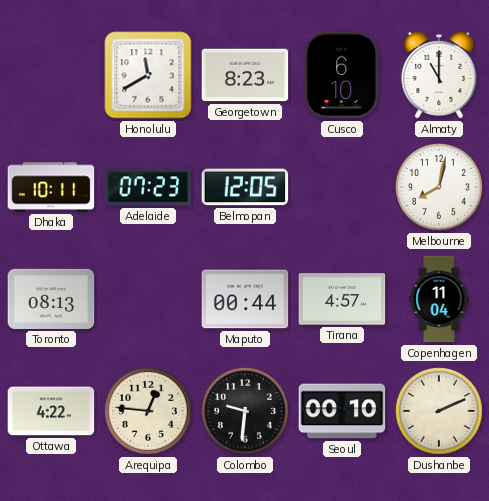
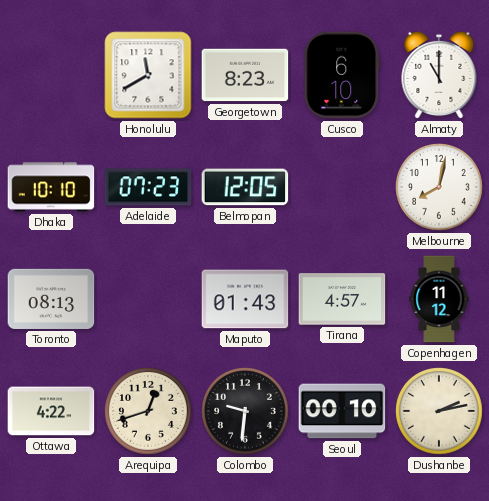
Dhaka: 10:11 -> 10:10 (51, 187)
Maputo: 00:44 -> 01:43 (245, 299)
Copenhagen: 11:04 -> 11:12 (439, 299)
Arequipa: 12:46 -> 12:42 (149, 412)
Dushanbe: 2:11 -> 2:13 (440, 412)
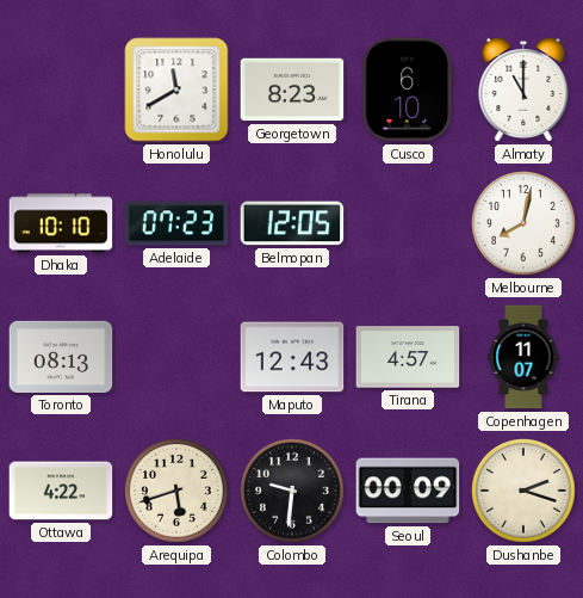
Maputo: 01:43 -> 12:43 (292, 357)
Copenhagen: 11:12 -> 11:07 (523, 357)
Arequipa: 12:42 -> 5:42 (178, 492)
Seoul: 00:10 -> 00:09 (408, 491)
Dushanbe: 2:13 -> 2:18 (525, 492)
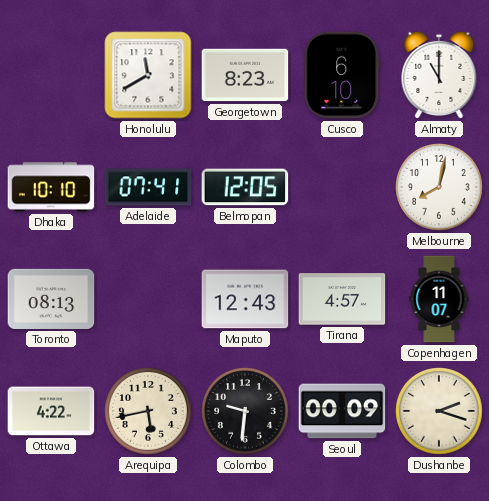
Adelaide: 07:23 -> 07:41 (148, 187)
Arequipa: 5:42 -> 5:43 (149, 412)
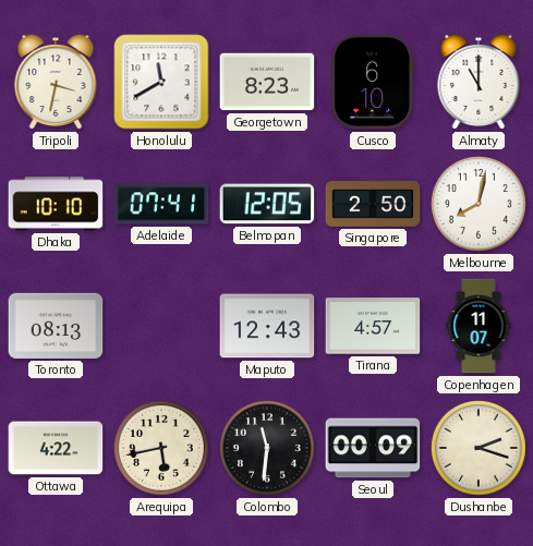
Tripoli: none -> 3:32 (56, 82)
Singapore: none -> 2:50 (373, 204)
Colombo: 9:31 -> 11:31 (268, 449)
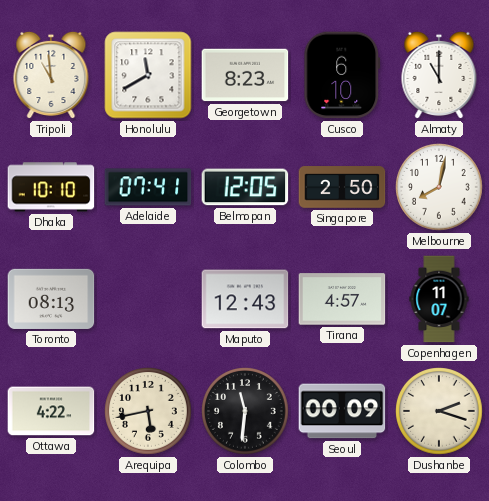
Tripoli: 3:32 -> 10:59 (51, 75)
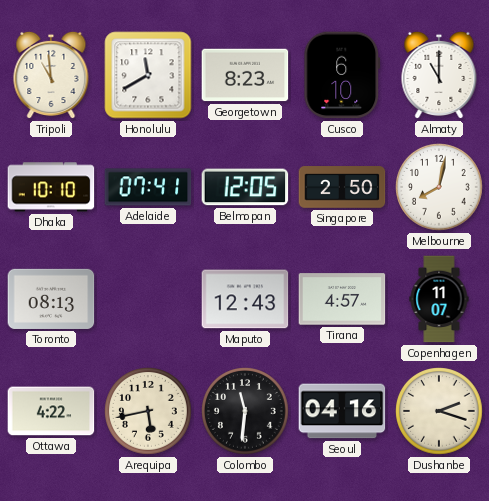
Seoul: 00:09 -> 04:16 (342, 411)
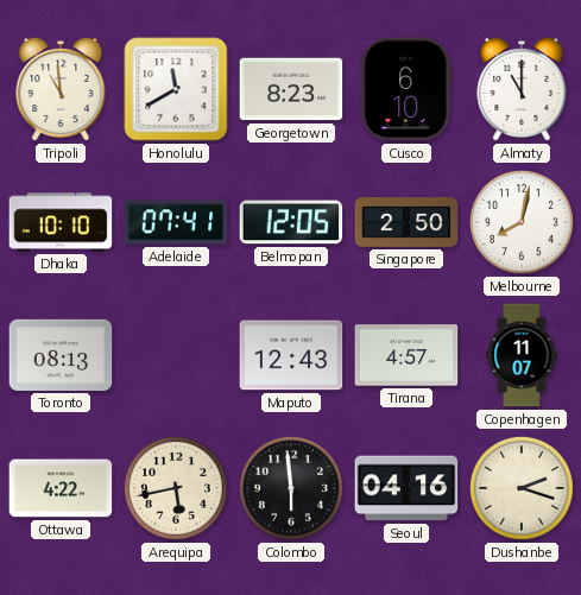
Colombo: 11:31 -> 5:59 (292, 489)
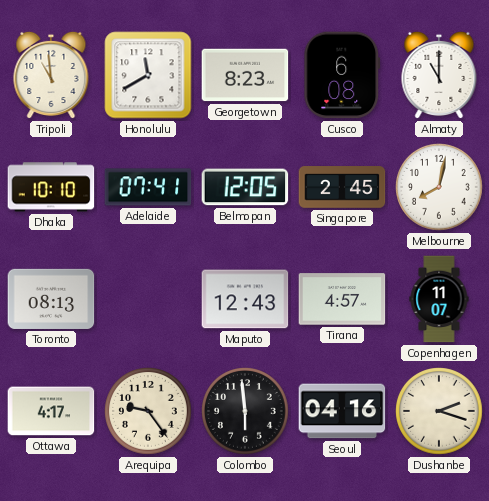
Cusco: 6:10 -> 6:08 (342, 75)
Singapore: 2:50 -> 2:45 (342, 187)
Ottawa: 4:22 -> 4:17 (51, 411)
Arequipa: 5:43 -> 9:24 (149, 412)
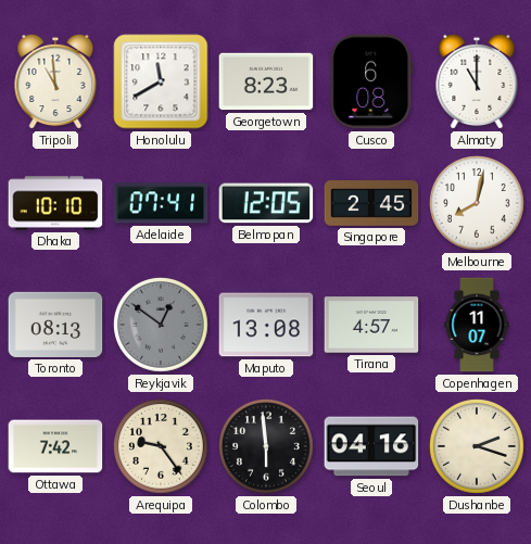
Reykjavik: none -> 12:51 (162, 326)
Maputo: 12:43 -> 13:08 (266, 325)
Ottawa: 4:17 -> 7:42 (55, 446)
